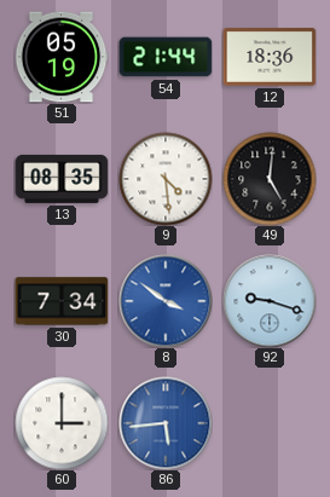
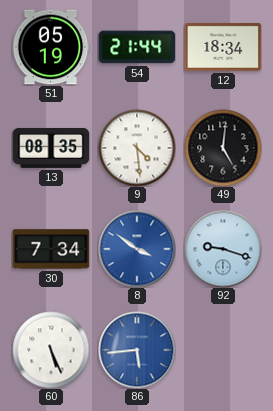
12: 18:36 -> 18:34 (223, 48)
60: 3:00 -> 5:26 (51, 350)
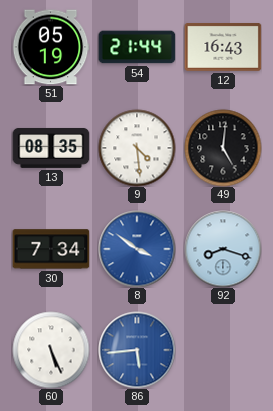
12: 18:34 -> 16:43 (223, 48)
92: 9:18 -> 8:18 (223, 249)
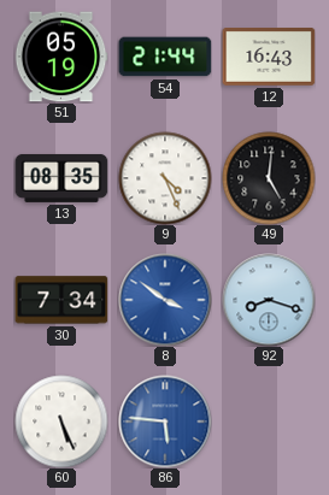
9: 4:29 -> 4:26 (165, 178)
86: 5:44 -> 5:46 (165, 422)
